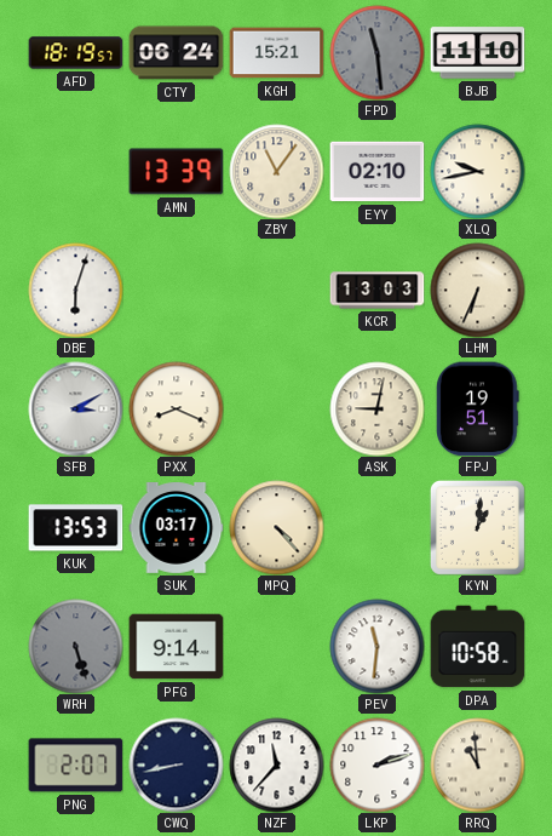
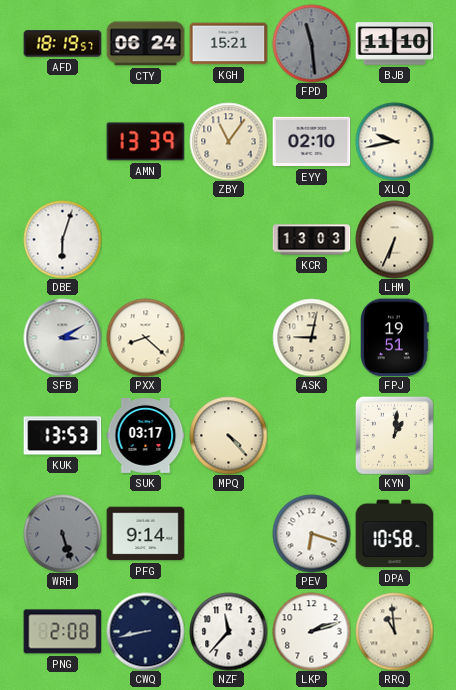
PXX: 8:19 -> 8:22 (145, 337)
PEV: 11:31 -> 6:18 (311, 533)
PNG: 2:07 -> 2:08 (62, 632)
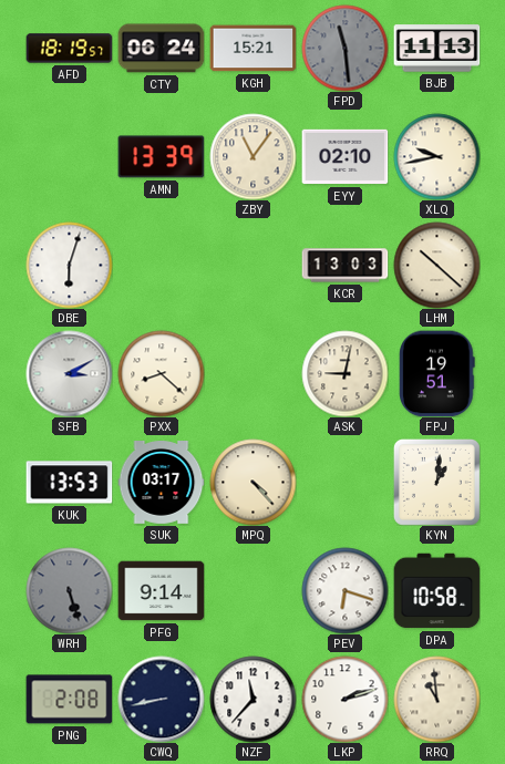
BJB: 11:10 -> 11:13 (436, 49)
LHM: 6:34 -> 10:22 (436, 265)
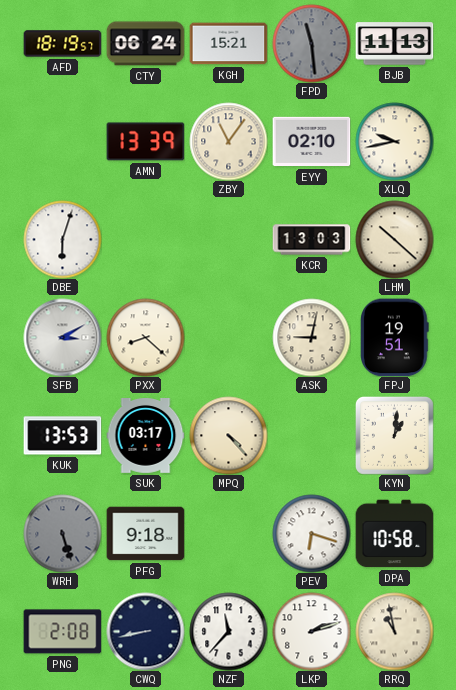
PFG: 9:14 -> 9:18 (145, 534)
RRQ: 10:59 -> 10:58 (394, 631)
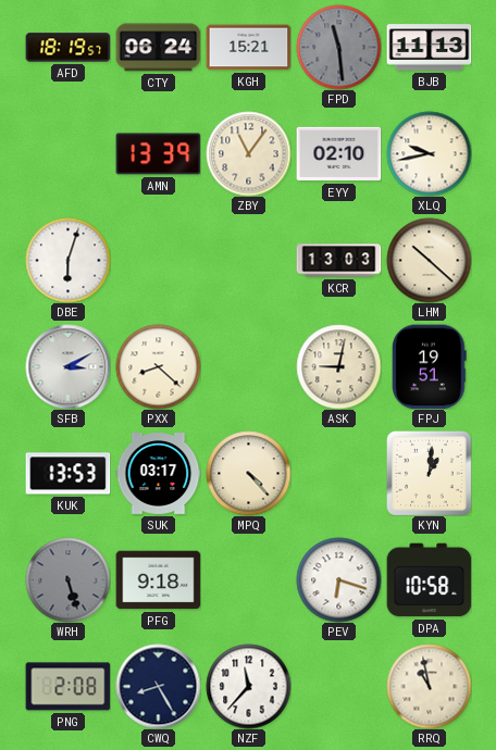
CWQ: 8:43 -> 8:25 (158, 686)
LKP: 2:12 -> none (311, 631)
